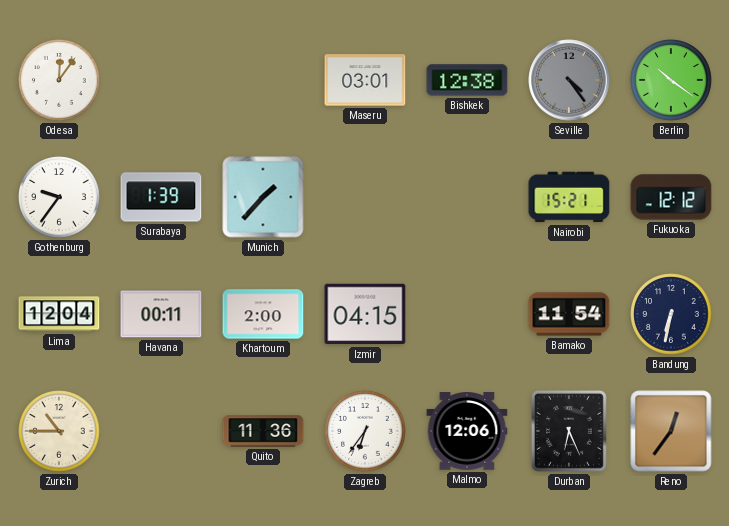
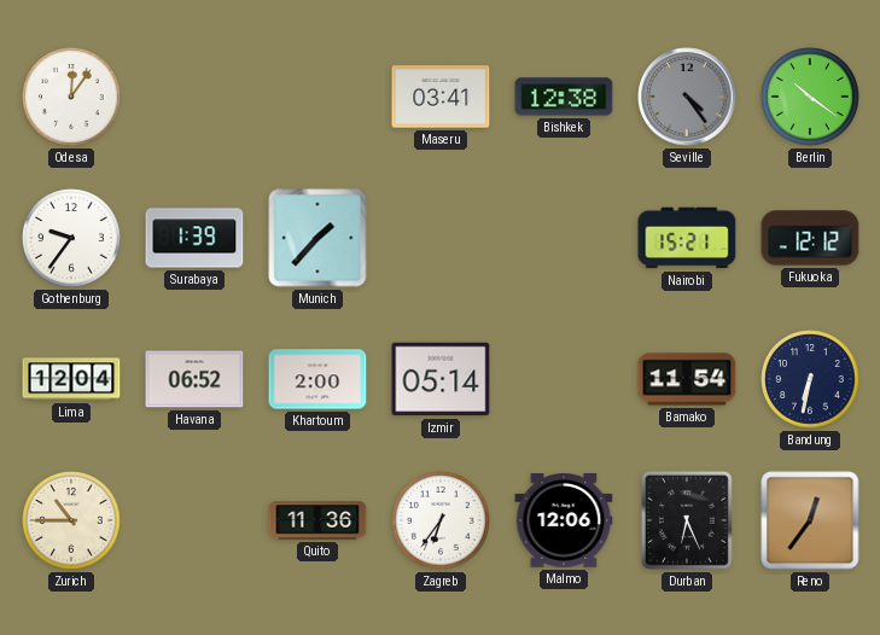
Maseru: 03:01 -> 03:41 (441, 97)
Havana: 00:11 -> 06:52 (194, 379)
Izmir: 04:15 -> 05:14 (441, 379)
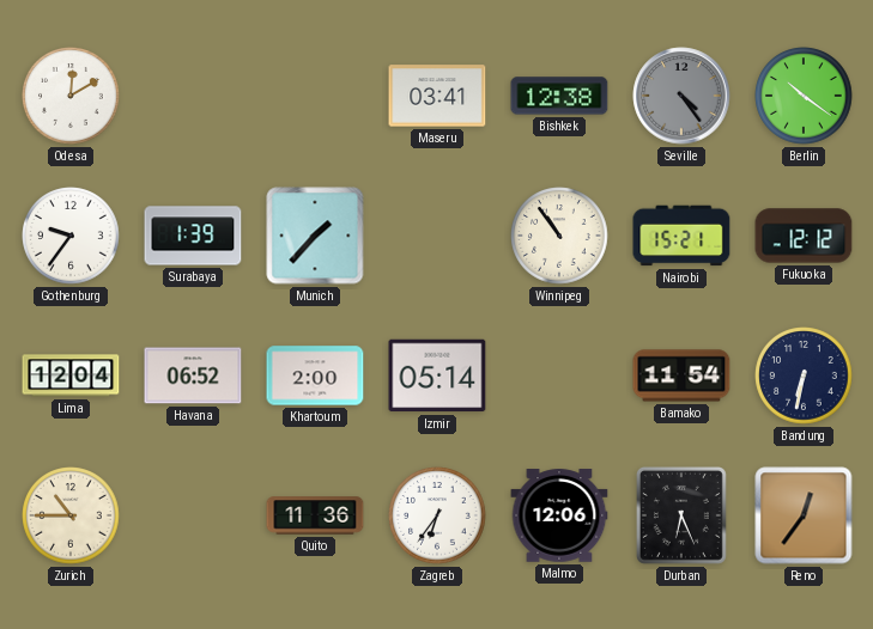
Odesa: 12:06 -> 12:10 (71, 96)
Winnipeg: none -> 10:54 (559, 236)
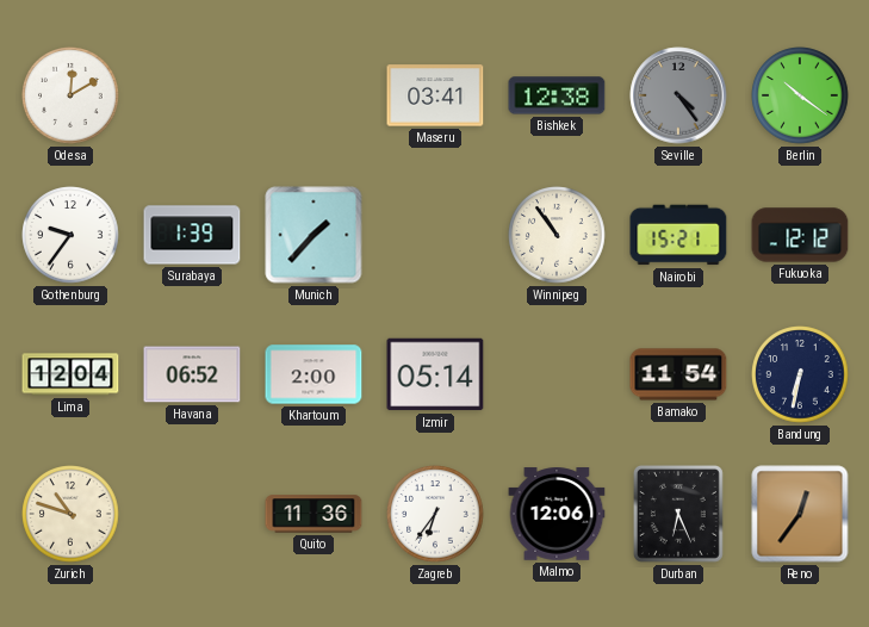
Zurich: 10:45 -> 10:48 (70, 514)
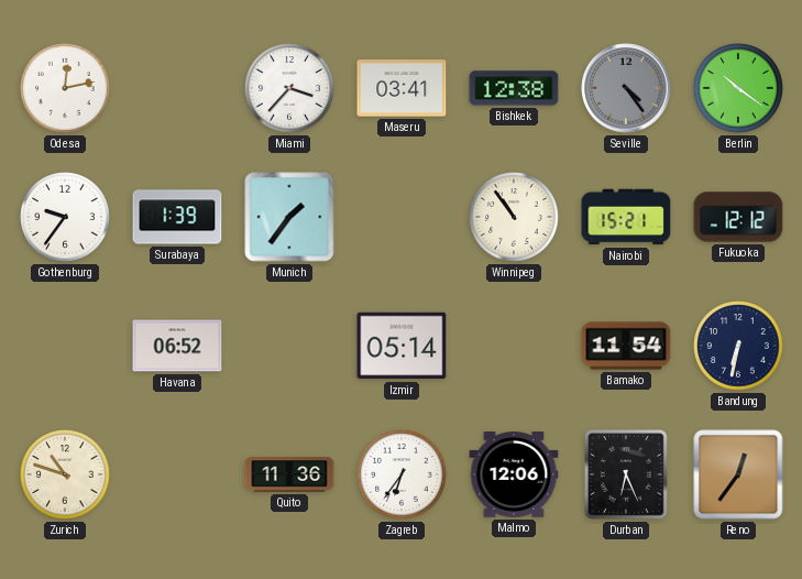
Odesa: 12:10 -> 12:13 (65, 88)
Miami: none -> 3:37 (289, 88)
Munich: 1:37 -> 1:36 (289, 217)
Lima: 12:04 -> none (70, 374)
Khartoum: 2:00 -> none (314, 374)
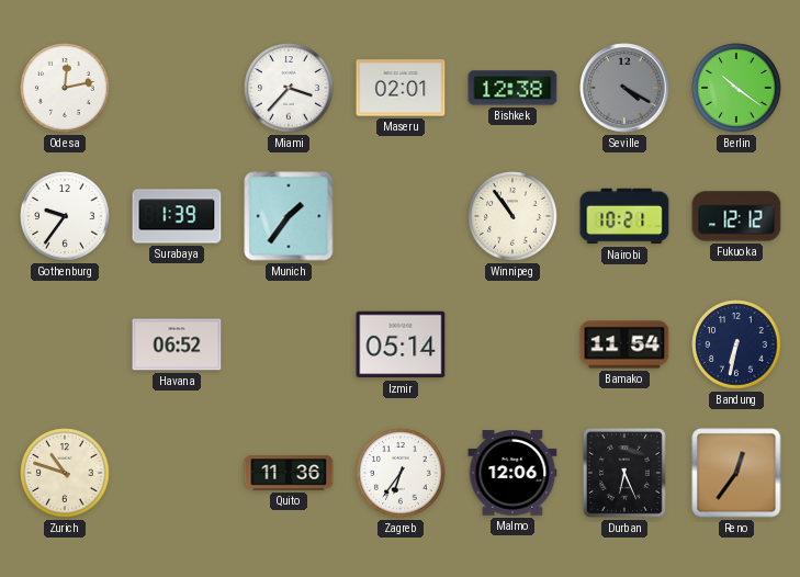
Maseru: 03:41 -> 02:01 (401, 88)
Seville: 4:24 -> 4:20 (624, 88)
Nairobi: 15:21 -> 10:21 (624, 216)
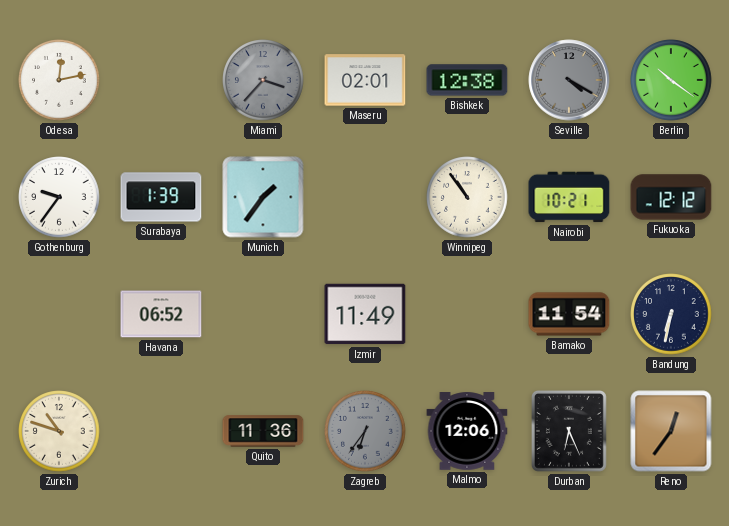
Miami dial: white -> grey (263, 80)
Izmir: 05:14 -> 11:49 (365, 314)
Zagreb dial: white -> grey (365, 431)
